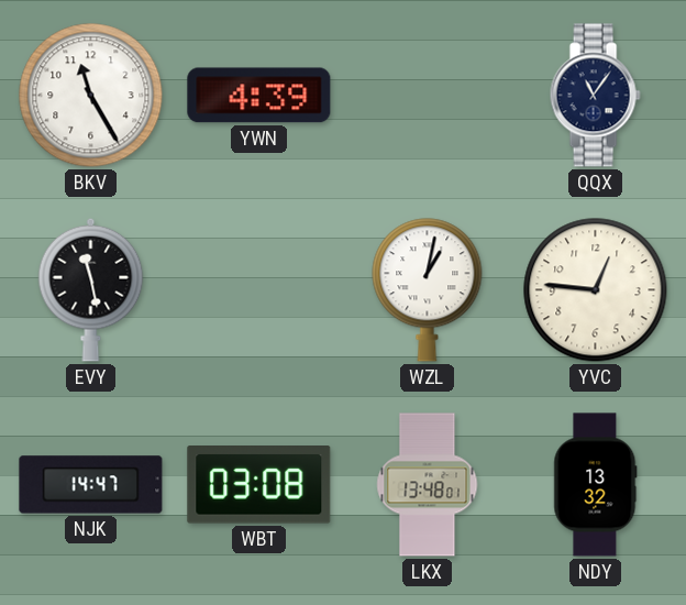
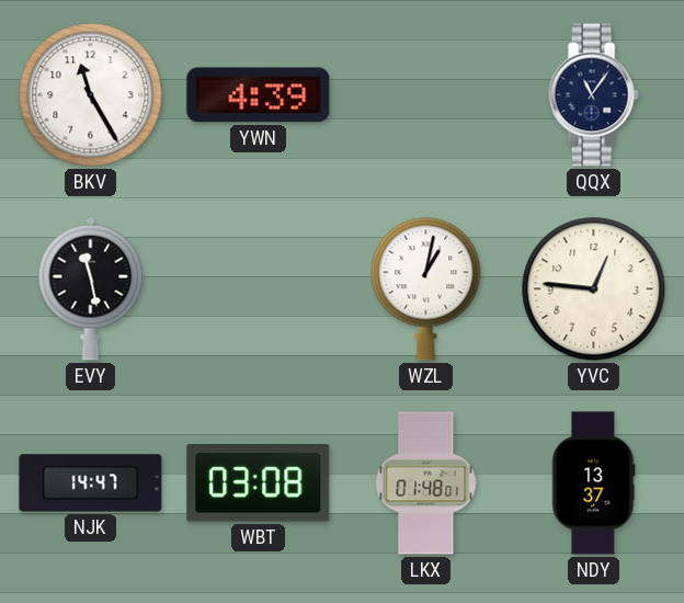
LKX: 13:48 -> 01:48 (426, 483)
NDY: 13:32 -> 13:37 (594, 483)
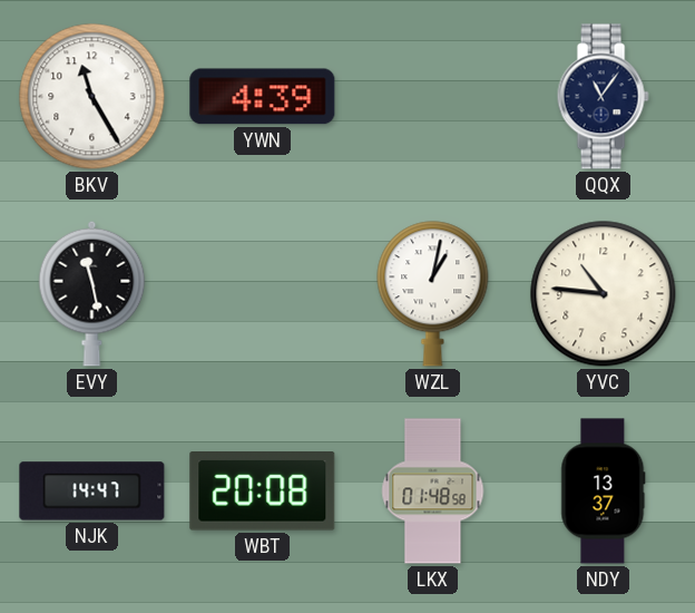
YVC: 12:46 -> 10:46 (604, 294)
WBT: 03:08 -> 20:08 (263, 492)
LKX: 01:48:01 -> 01:48:58 (433, 492)
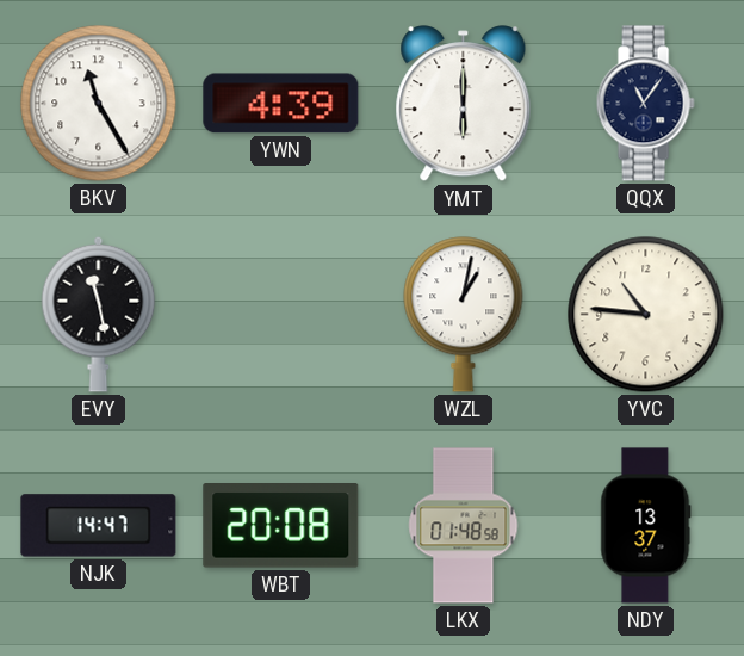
YMT: none -> 6:00 (464, 104)
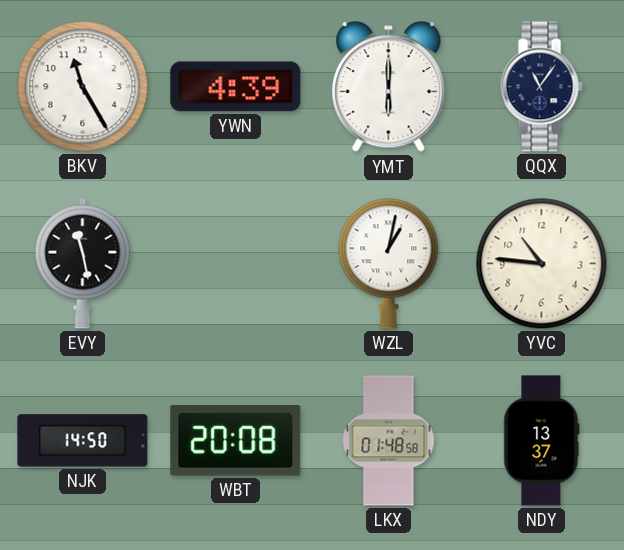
NJK: 14:47 -> 14:50 (83, 441)
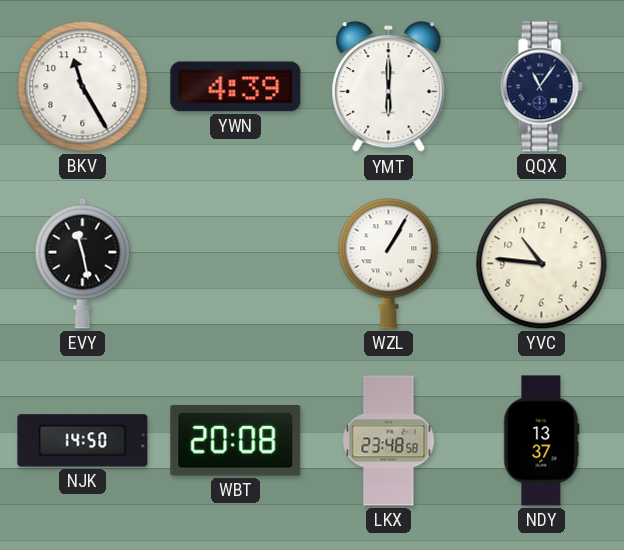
WZL: 1:02 -> 1:05 (389, 264)
LKX: 01:48 -> 23:48 (389, 441)
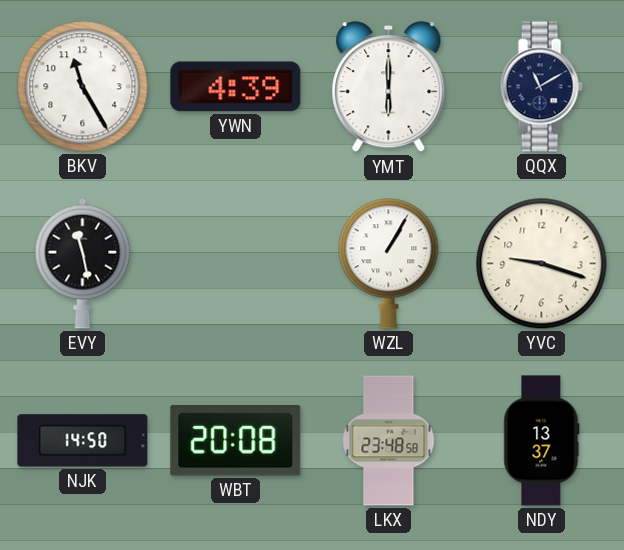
QQX: 11:06 -> 11:10 (541, 87)
YVC: 10:46 -> 9:18 (542, 264)
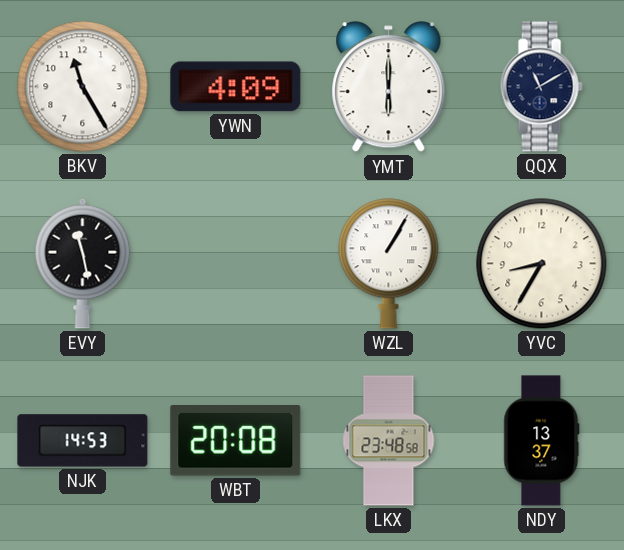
YWN: 4:39 -> 4:09 (236, 87)
YVC: 9:18 -> 8:35 (542, 264)
NJK: 14:50 -> 14:53 (83, 441)
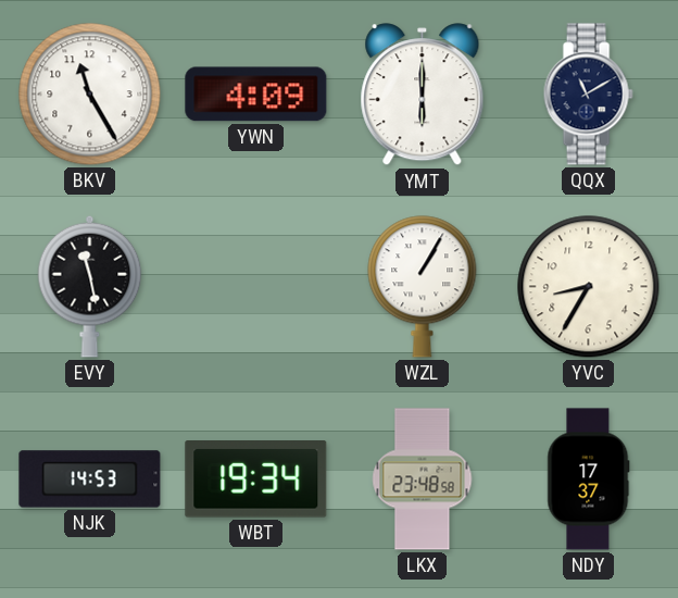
WBT: 20:08 -> 19:34 (256, 479)
NDY: 13:37 -> 17:37 (589, 479)
